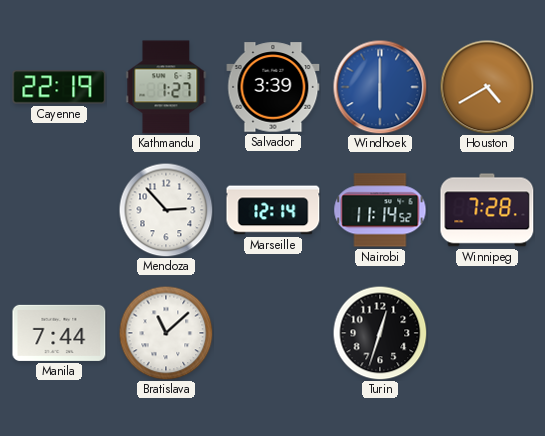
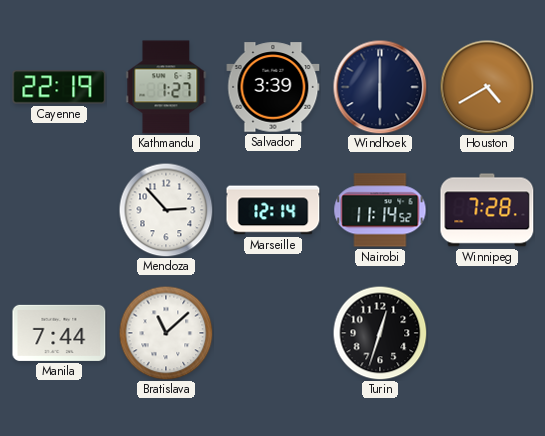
Windhoek dial: blue -> navy (380, 87)
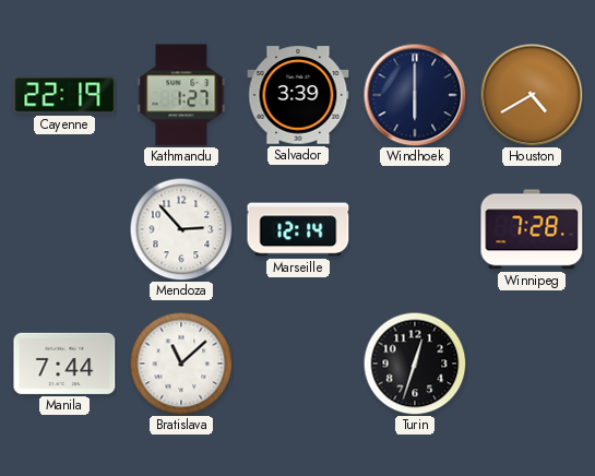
Nairobi: 11:14 -> none (380, 210)
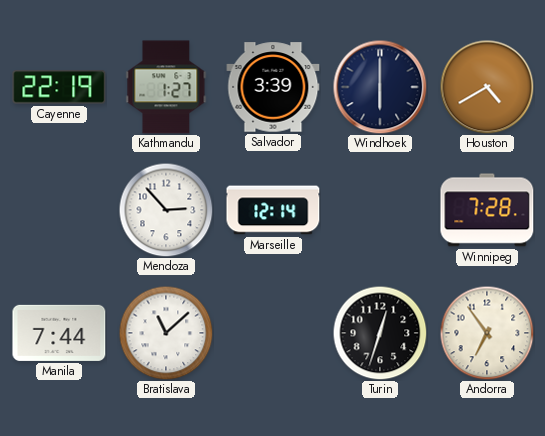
Andorra: none -> 6:54 (487, 333)
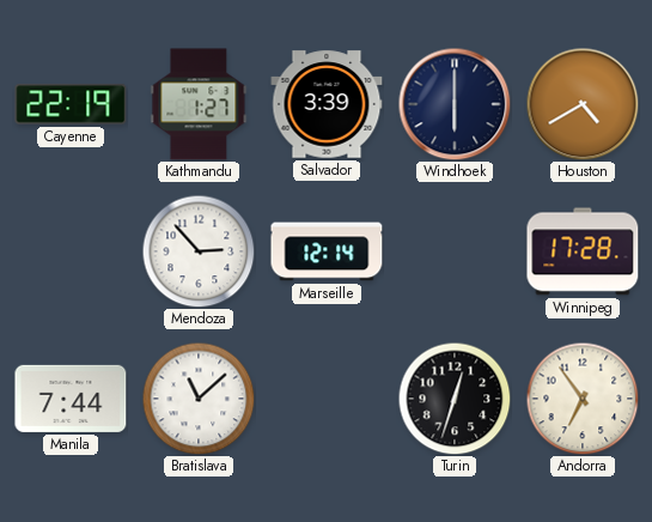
Winnipeg: 7:28 -> 17:28 (583, 251)
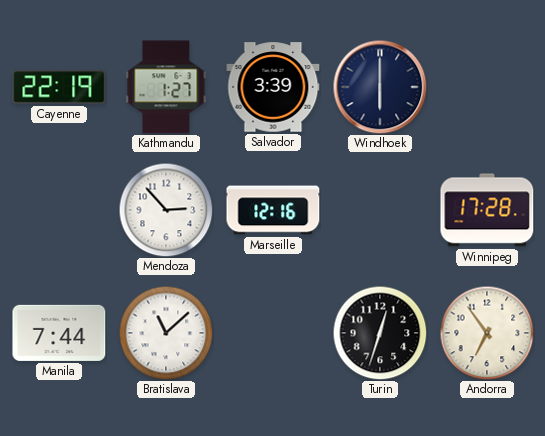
Houston: 4:40 -> none (583, 104)
Marseille: 12:14 -> 12:16 (273, 210)
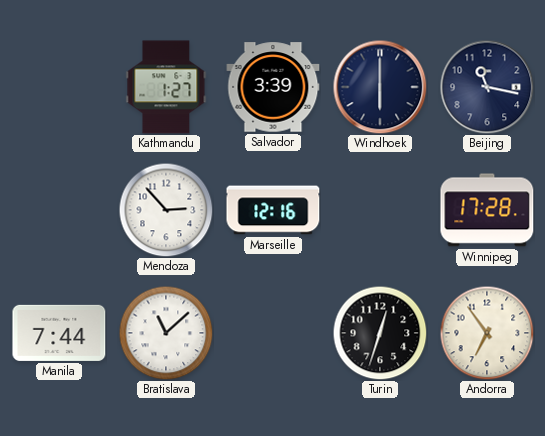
Cayenne: 22:19 -> none (59, 87)
Beijing: none -> 11:17 (487, 87)
